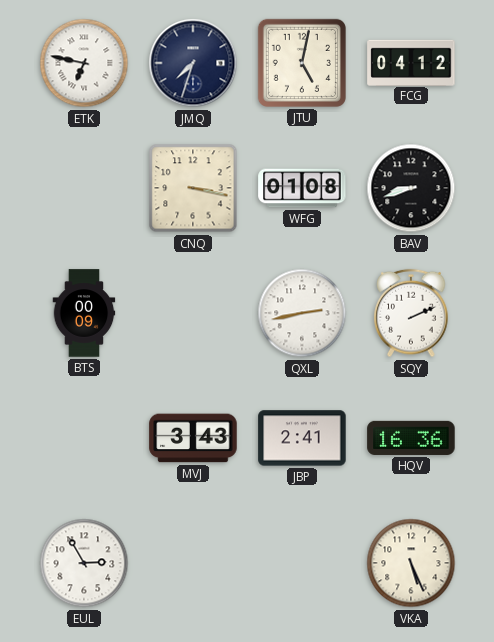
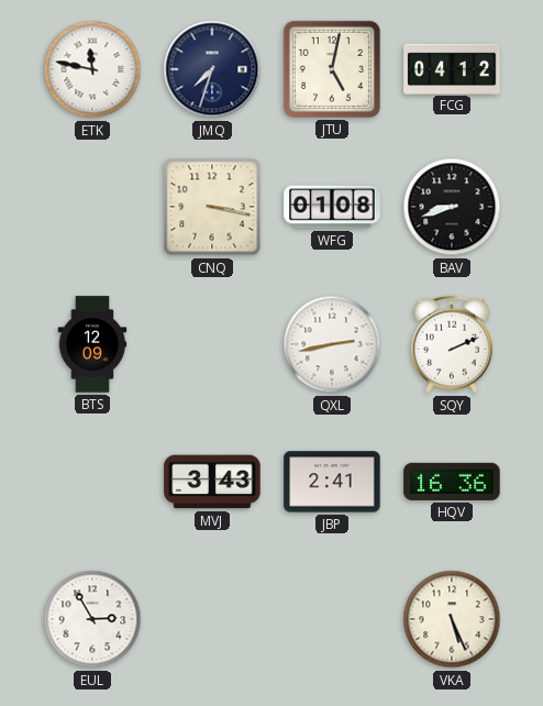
ETK: 6:47 -> 11:47 (92, 69)
BTS: 00:09 -> 12:09 (92, 344)
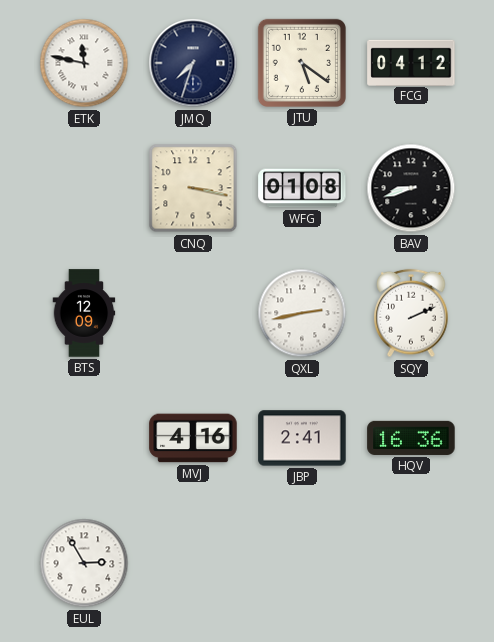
JTU: 5:02 -> 5:21 (302, 63)
MVJ: 3:43 -> 4:16 (193, 438)
VKA: 5:26 -> none (452, 619)
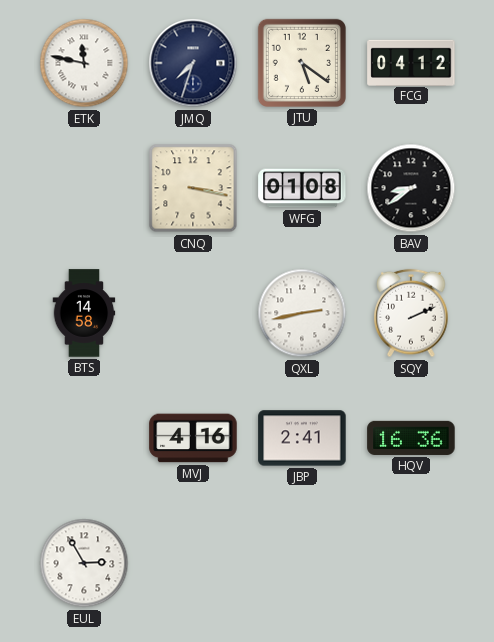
BAV: 8:42 -> 8:39 (411, 188)
BTS: 12:09 -> 14:58 (84, 313)
